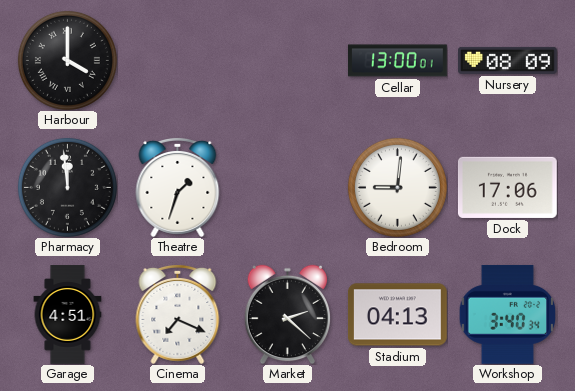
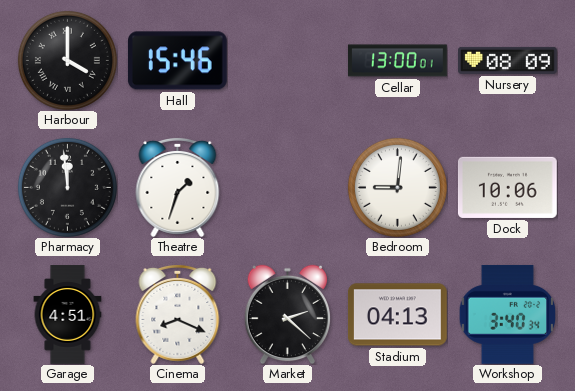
Hall: none -> 15:46 (177, 61)
Dock: 17:06 -> 10:06 (507, 187)
Cinema: 7:19 -> 8:19 (178, 314)
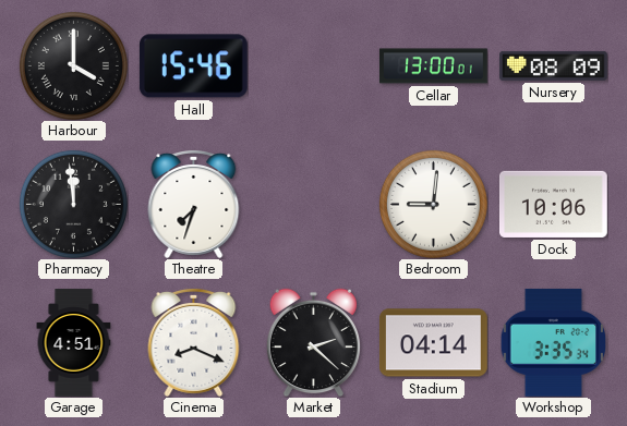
Theatre: 1:33 -> 7:33 (194, 204)
Stadium: 04:13 -> 04:14 (433, 343)
Workshop: 3:40 -> 3:35 (554, 342)
